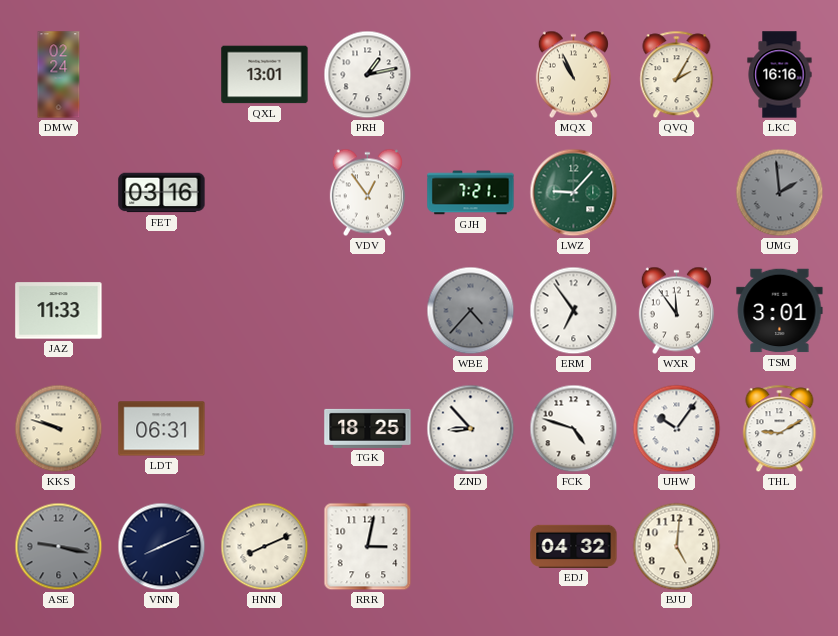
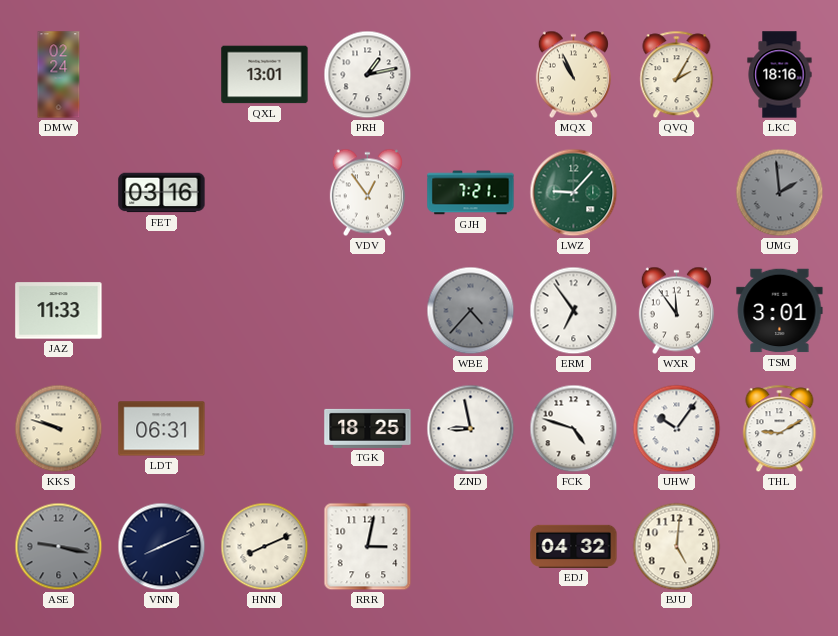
LKC: 16:16 -> 18:16 (780, 75)
ZND: 8:53 -> 8:58 (471, 429)
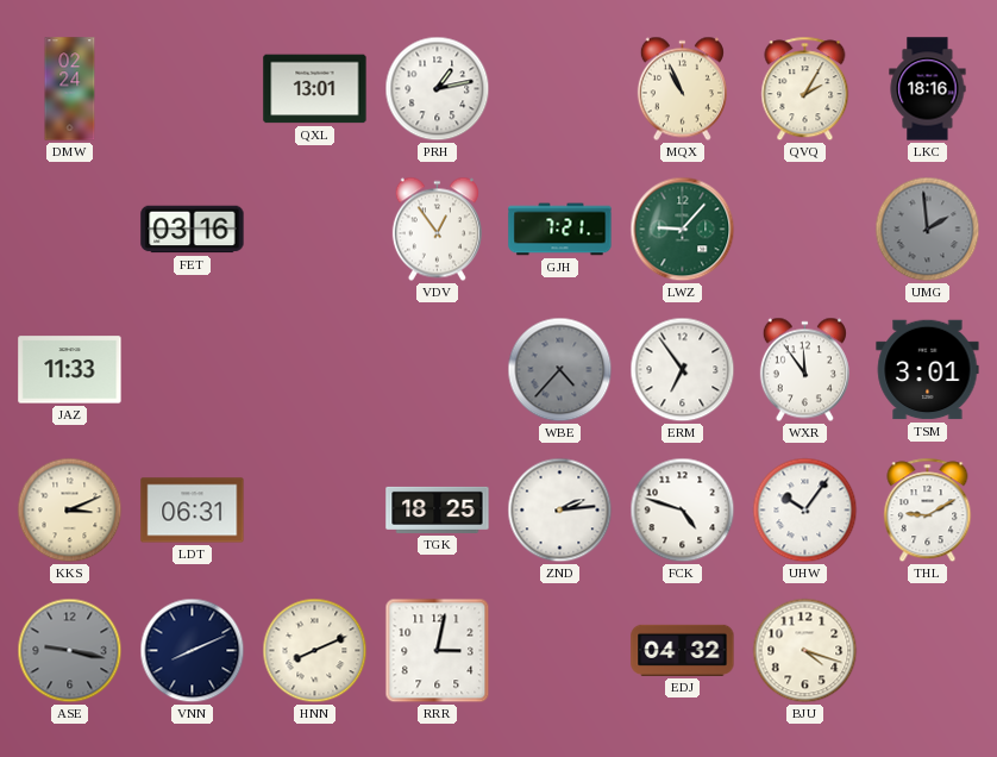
KKS: 9:48 -> 3:11 (70, 511)
ZND: 8:58 -> 2:14 (560, 511)
BJU: 5:01 -> 4:18 (805, 651)
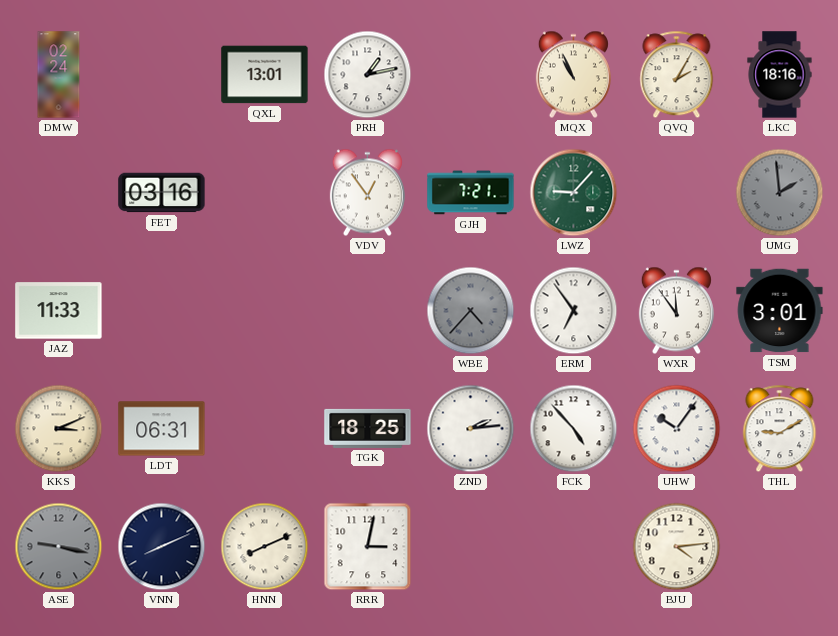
FCK: 4:48 -> 4:53 (574, 429)
EDJ: 04:32 -> none (683, 650)
BJU: 4:18 -> 4:14 (677, 547)
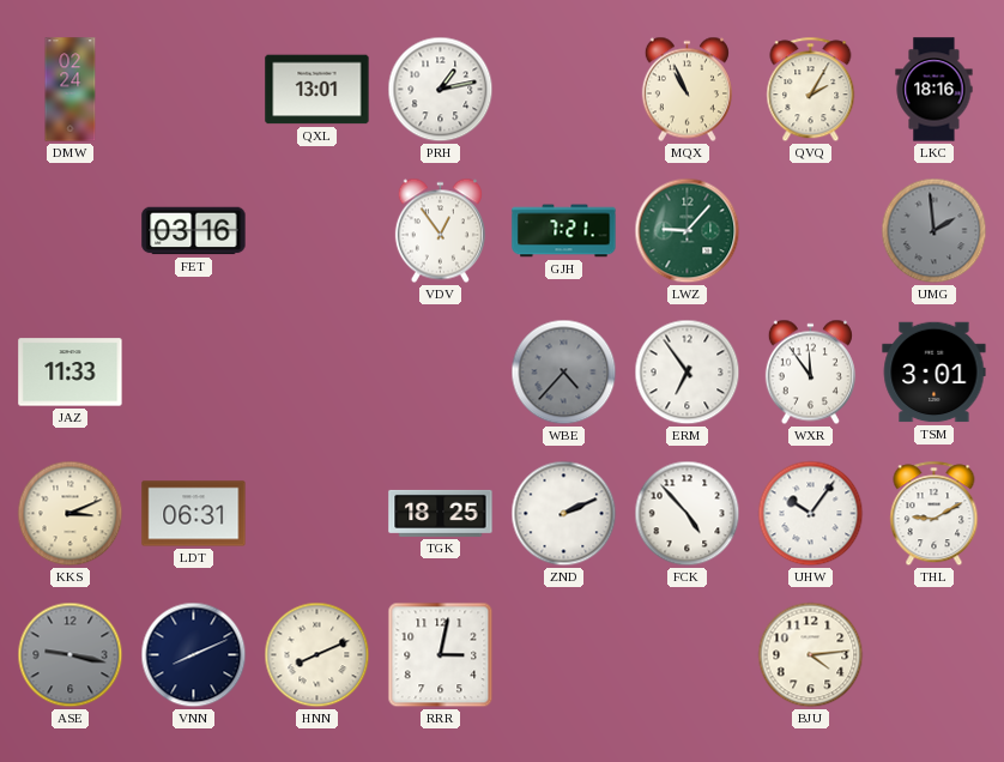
ZND: 2:14 -> 2:11 (564, 514)
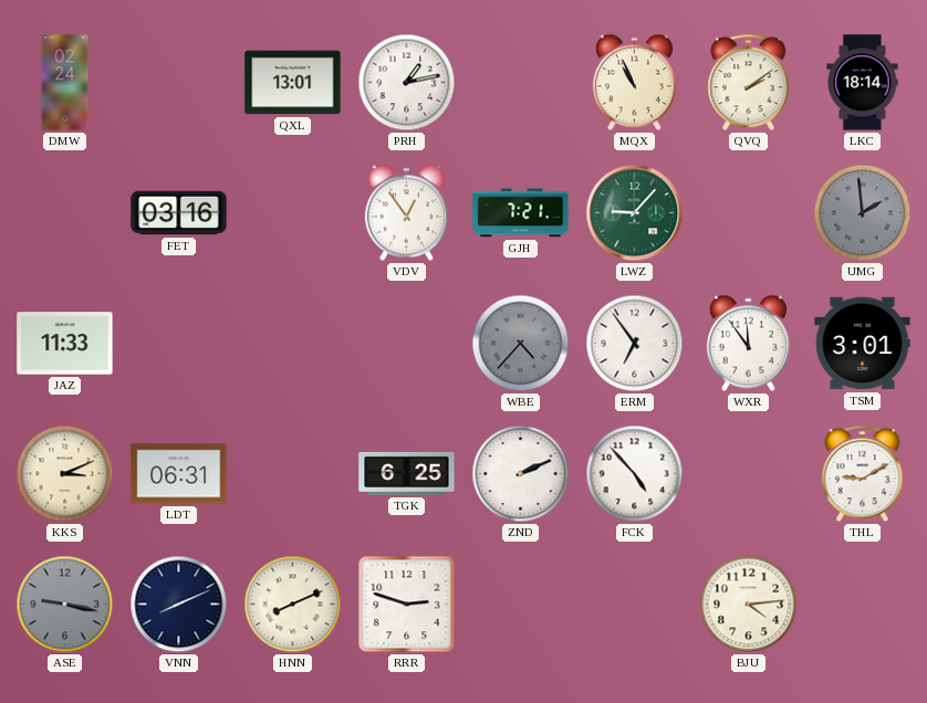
QVQ: 2:05 -> 2:09 (749, 83)
LKC: 18:16 -> 18:14 (863, 83)
TGK: 18:25 -> 6:25 (407, 473)
UHW: 10:06 -> none (811, 514)
RRR: 3:02 -> 2:48 (407, 605)
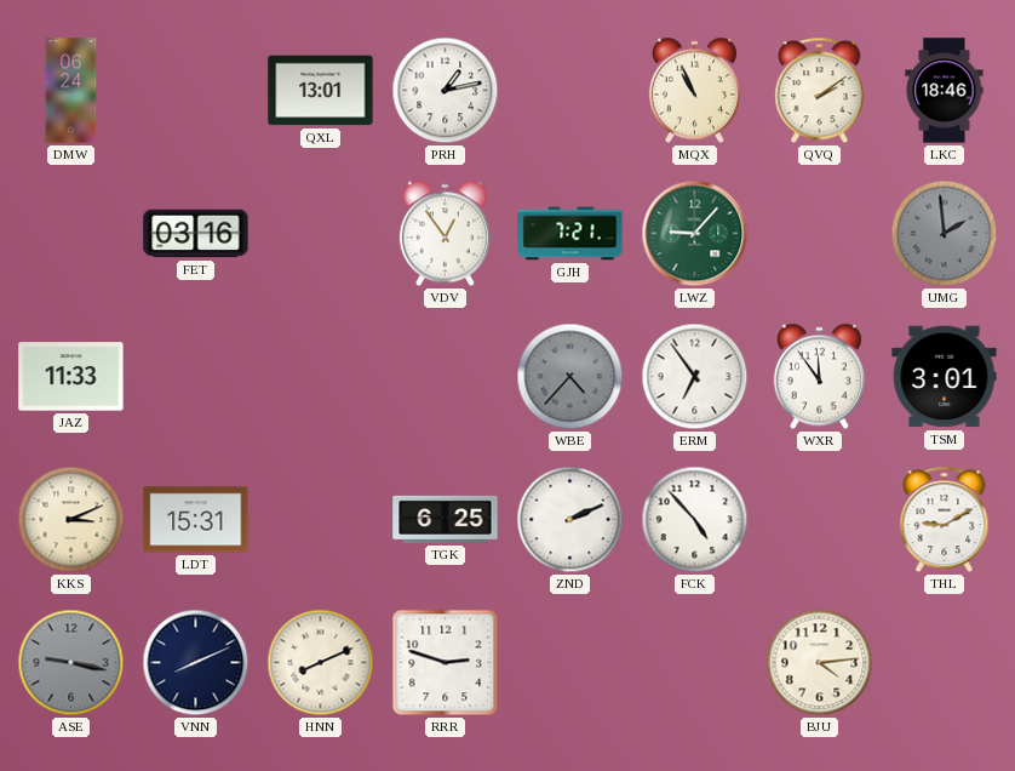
DMW: 02:24 -> 06:24 (71, 91)
LKC: 18:14 -> 18:46 (945, 91)
LDT: 06:31 -> 15:31 (196, 520)
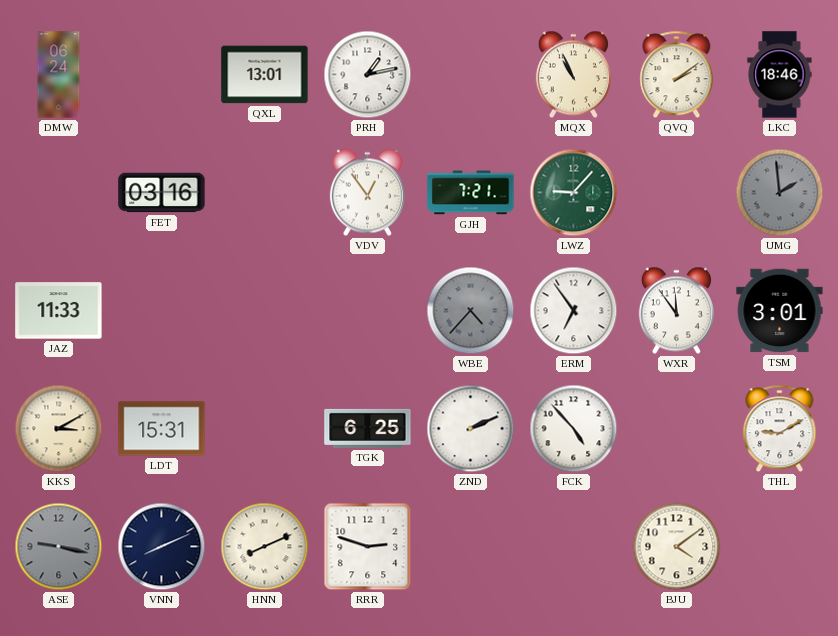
KKS: 3:11 -> 3:10 (59, 429)
BJU: 4:14 -> 4:09 (677, 547)
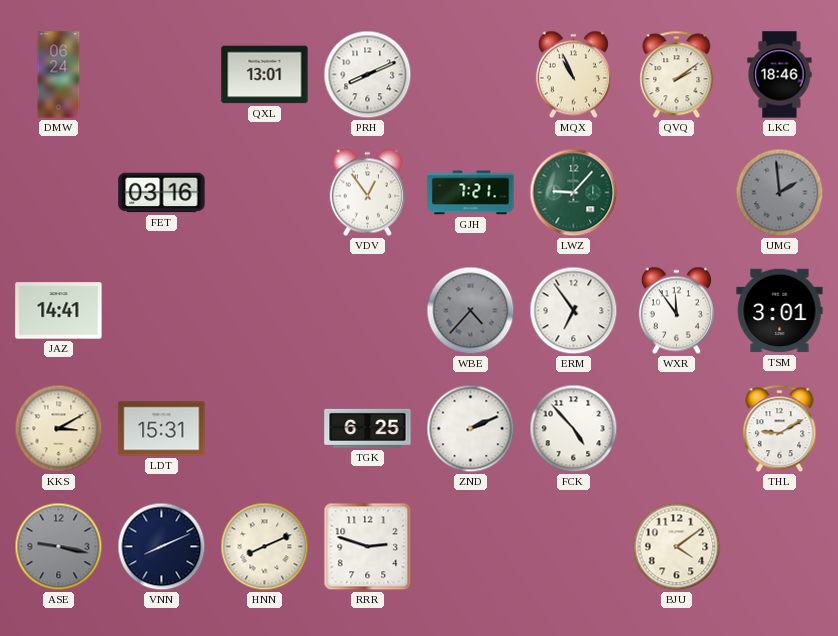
PRH: 1:13 -> 8:11 (368, 75)
JAZ: 11:33 -> 14:41 (59, 311)
